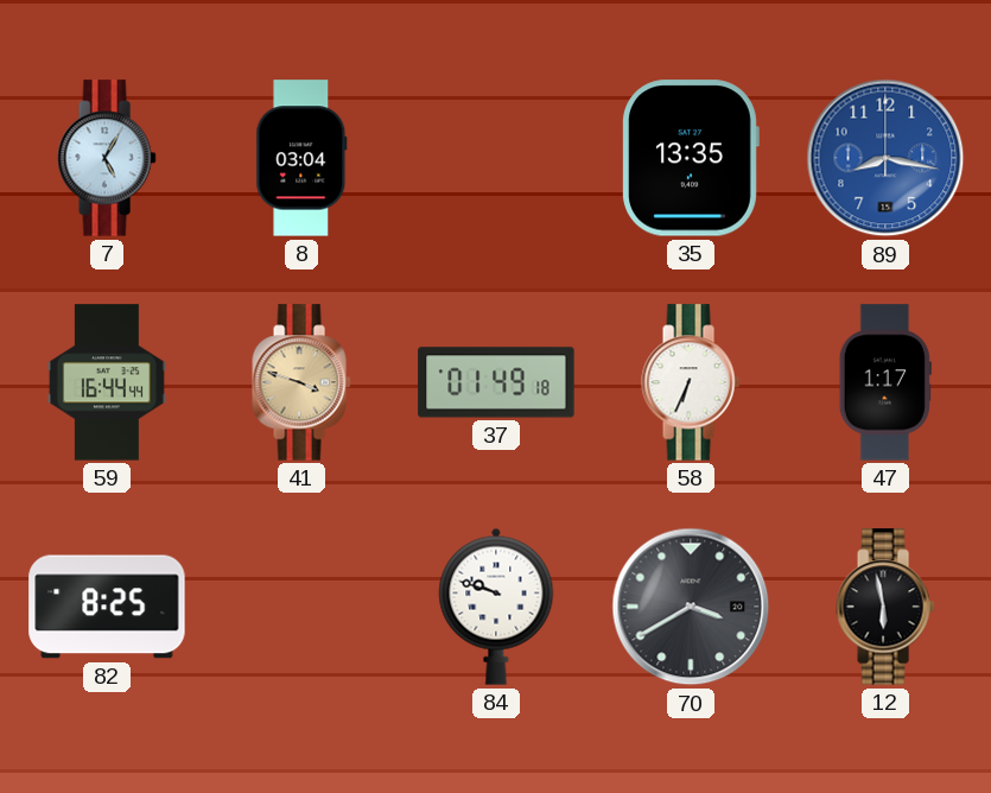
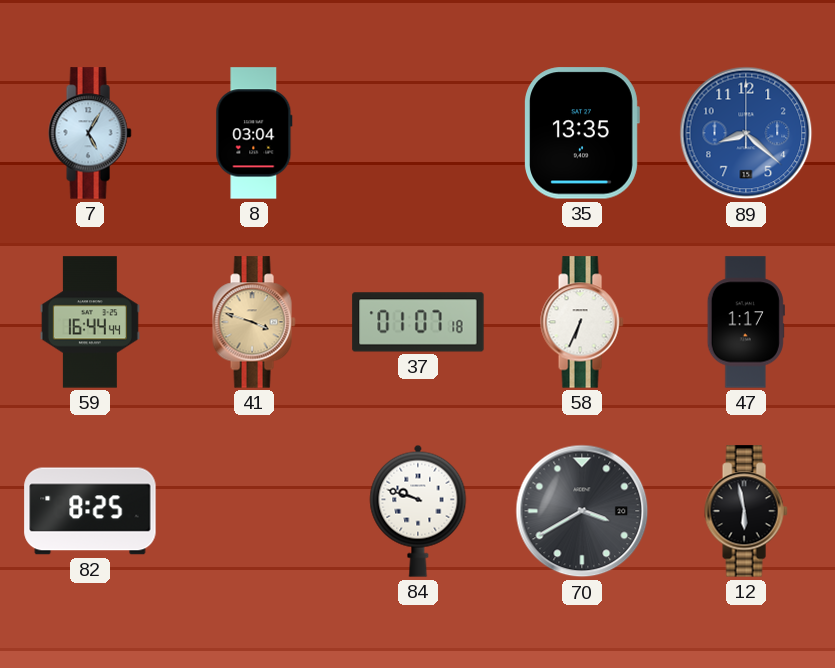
89: 8:17 -> 8:22 (746, 133)
37: 01:49 -> 01:07 (418, 322)
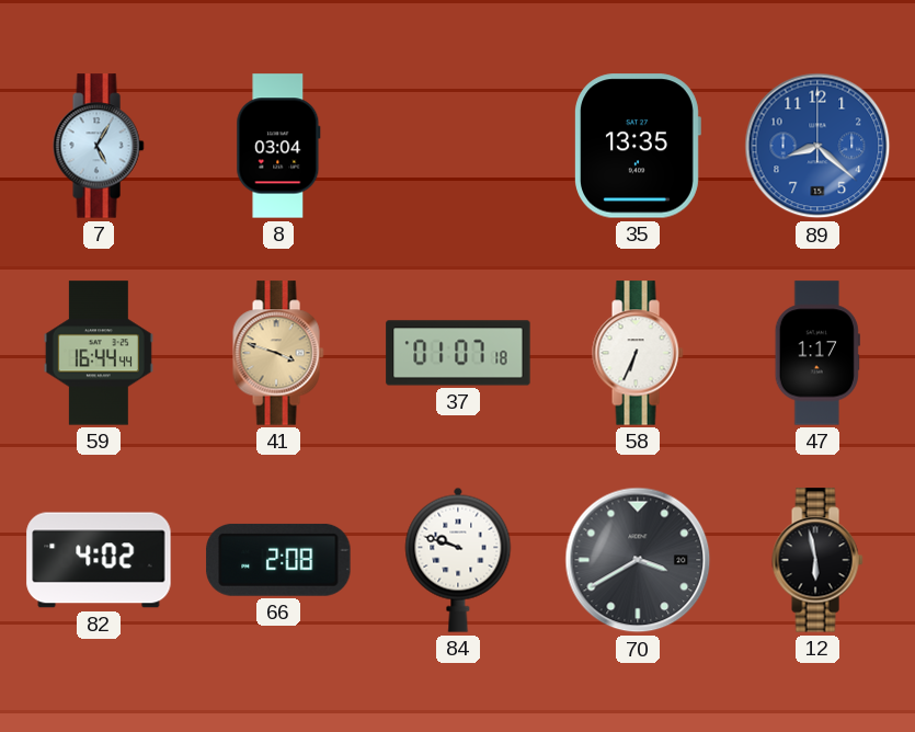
82: 8:25 -> 4:02 (99, 560)
66: none -> 2:08 (278, 560)
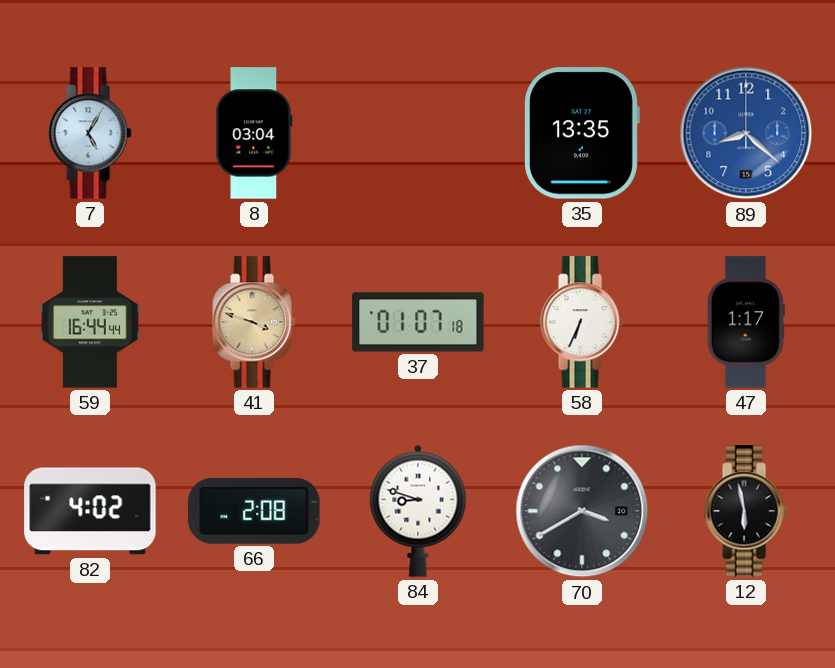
84: 9:48 -> 8:48 (418, 511)
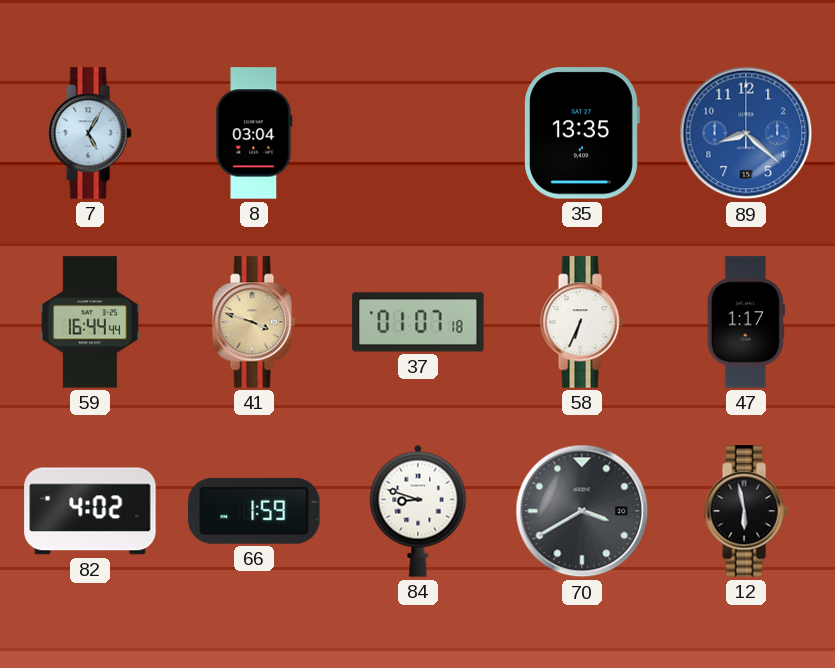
66: 2:08 -> 1:59 (254, 511)
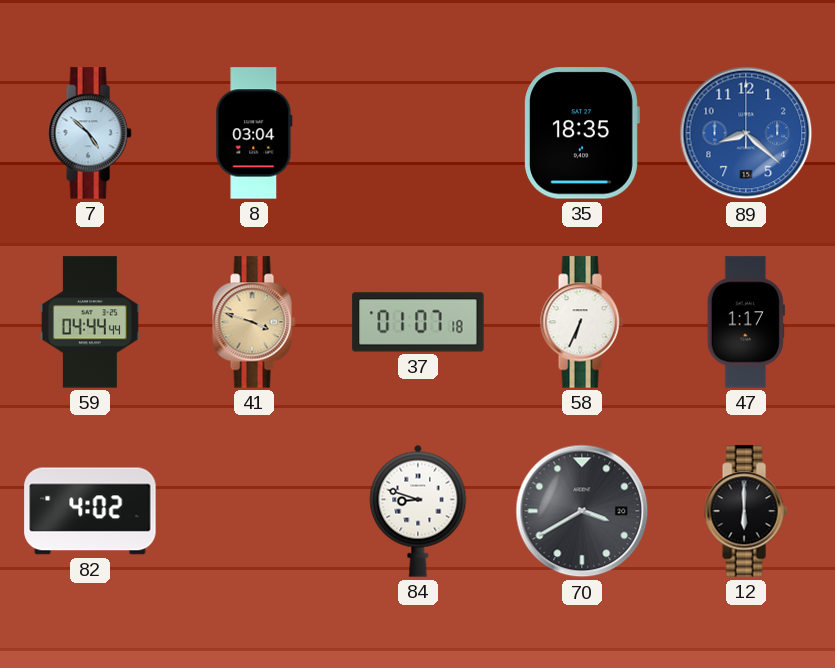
7: 5:05 -> 4:52 (90, 133)
35: 13:35 -> 18:35 (582, 133)
59: 16:44 -> 04:44 (90, 322)
66: 1:59 -> none (254, 511)
12: 5:58 -> 6:00 (746, 511)
